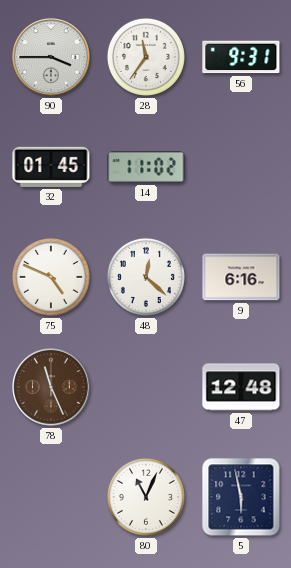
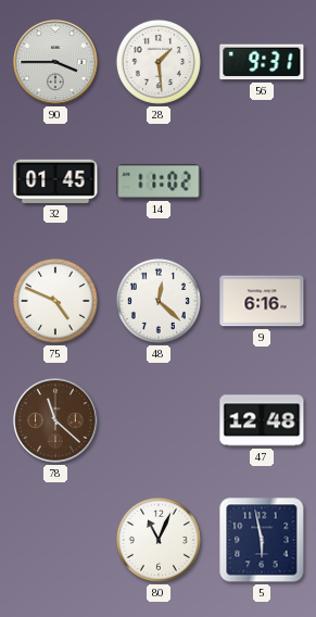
28: 11:36 -> 1:29 (159, 62)
78: 11:26 -> 11:22 (55, 420)
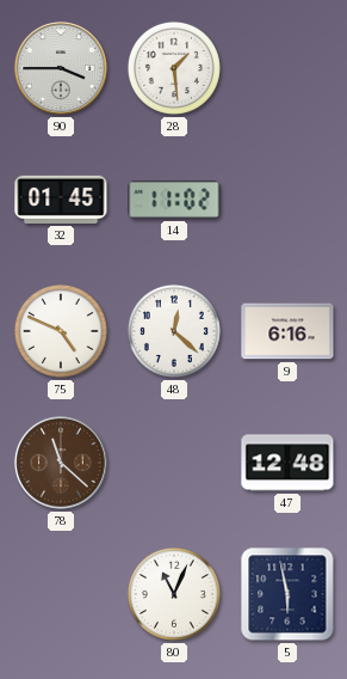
56: 9:31 -> none (262, 62)
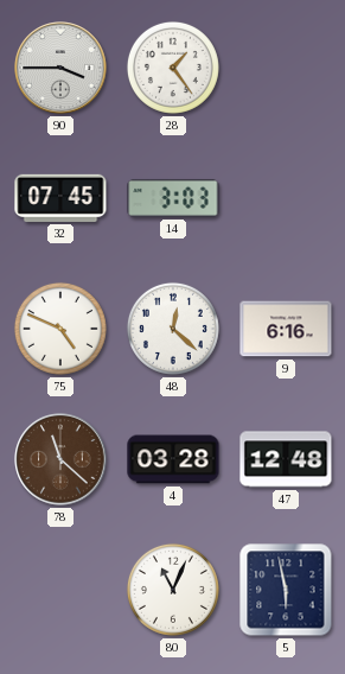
28: 1:29 -> 1:24 (173, 68)
32: 01:45 -> 07:45 (60, 198)
14: 11:02 -> 3:03 (173, 198)
4: none -> 03:28 (173, 459)
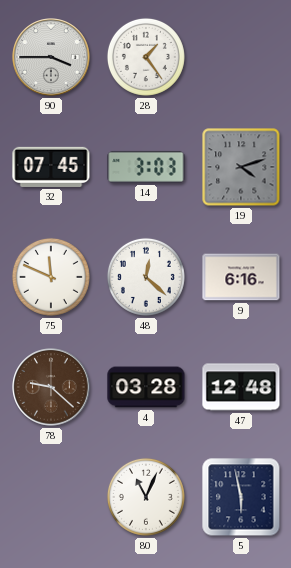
19: none -> 4:12 (241, 167)
75: 4:49 -> 11:49 (51, 277)
78: 11:22 -> 9:22 (51, 387)
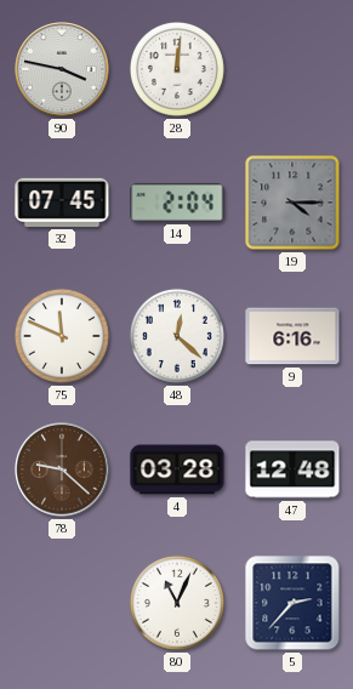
90: 3:45 -> 3:47 (62, 69)
28: 1:24 -> 12:01 (177, 69)
14: 3:03 -> 2:04 (177, 203)
19: 4:12 -> 4:15 (292, 203)
5: 5:58 -> 2:37 (292, 603)
